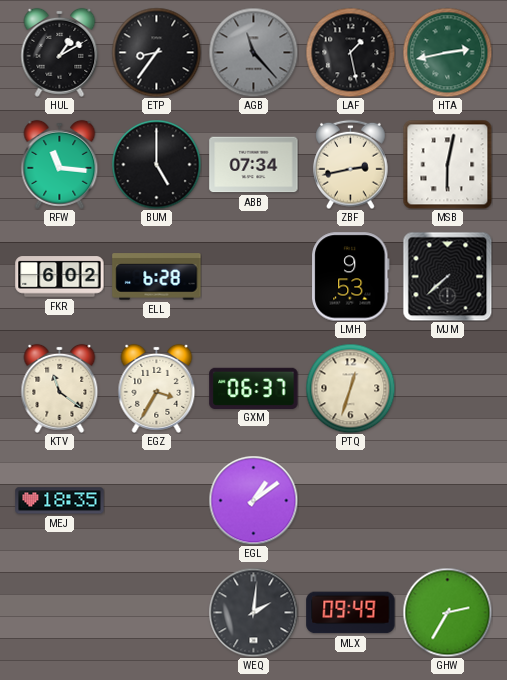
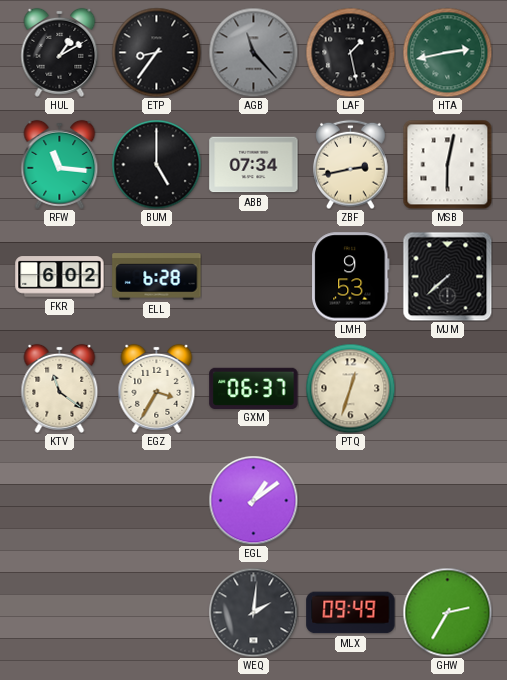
MEJ: 18:35 -> none (60, 501)
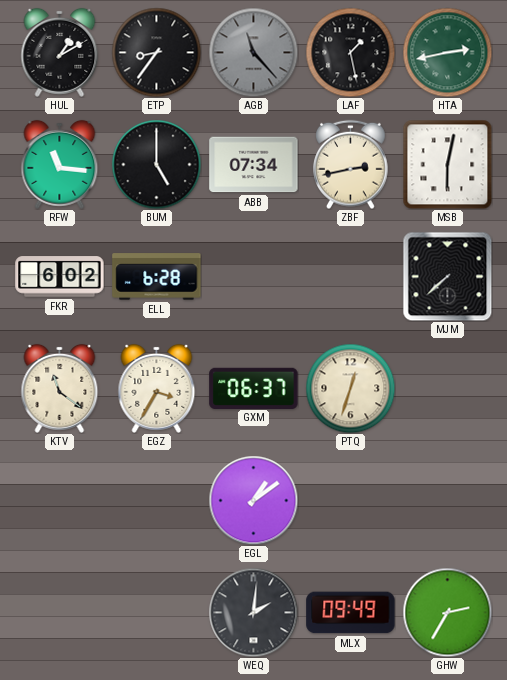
LMH: 9:53 -> none (351, 277)
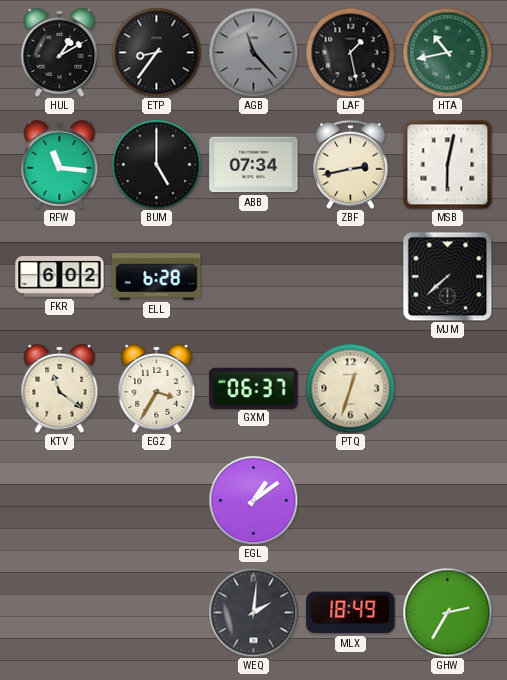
HTA: 2:43 -> 10:43 (447, 52)
MLX: 09:49 -> 18:49 (351, 613)
